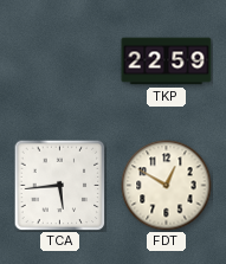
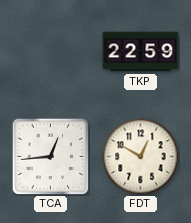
TCA: 5:44 -> 12:44 (50, 156)
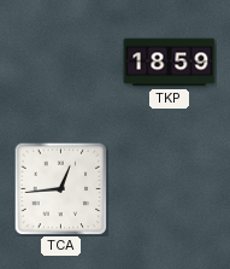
TKP: 22:59 -> 18:59 (170, 63)
FDT: 12:50 -> none (141, 157)
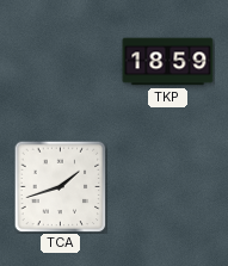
TCA: 12:44 -> 1:42 (60, 186)
